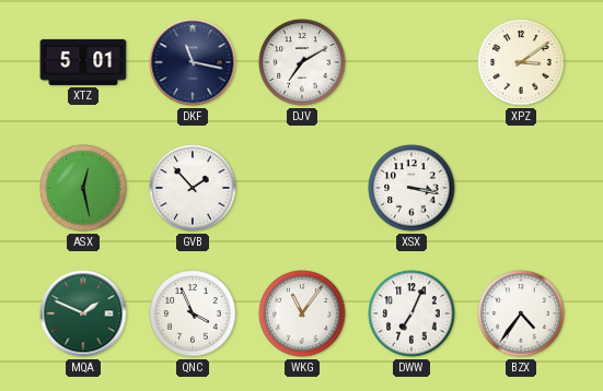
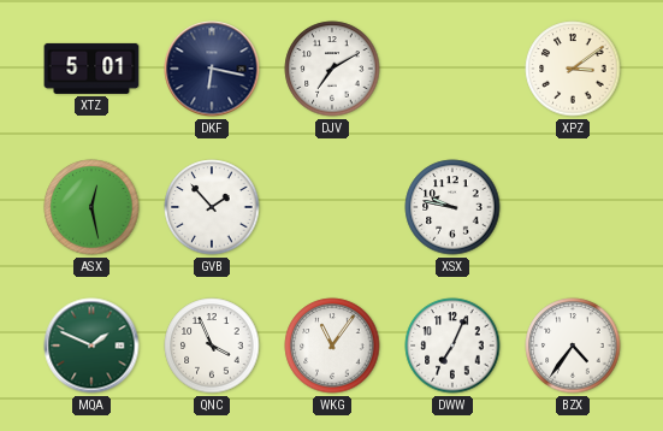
DKF: 11:17 -> 6:17 (212, 69)
XSX: 3:17 -> 9:47 (452, 207)
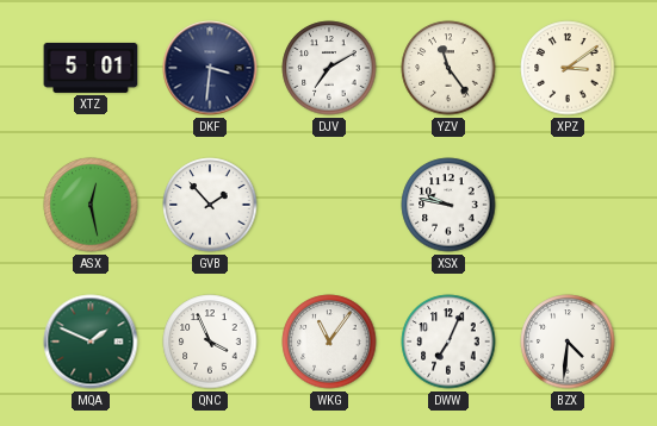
DKF: 6:17 -> 3:31 (210, 68)
YZV: none -> 11:24 (448, 68)
BZX: 4:36 -> 4:31 (568, 342)
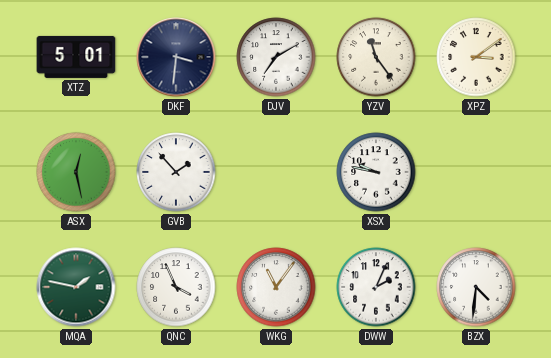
MQA: 1:49 -> 1:47 (76, 287)
DWW: 7:04 -> 2:04 (376, 287)
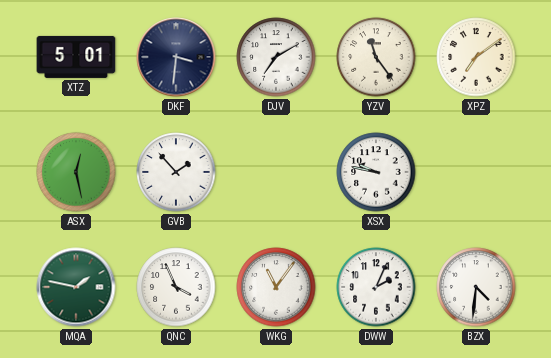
XPZ: 3:09 -> 7:09 (476, 57)
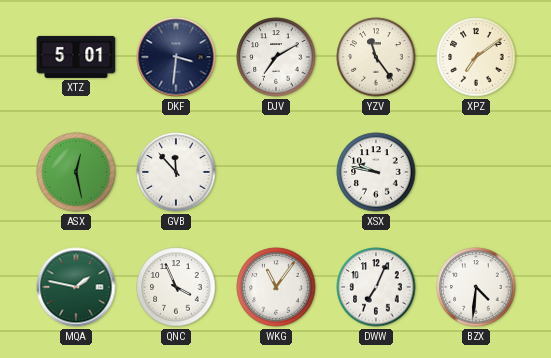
GVB: 1:53 -> 11:53 (176, 172)
DWW: 2:04 -> 7:04 (376, 287)
